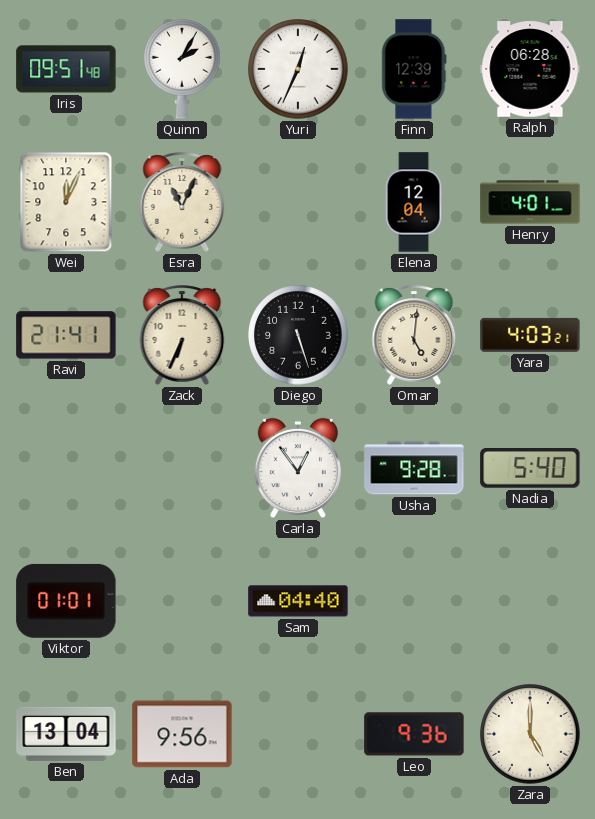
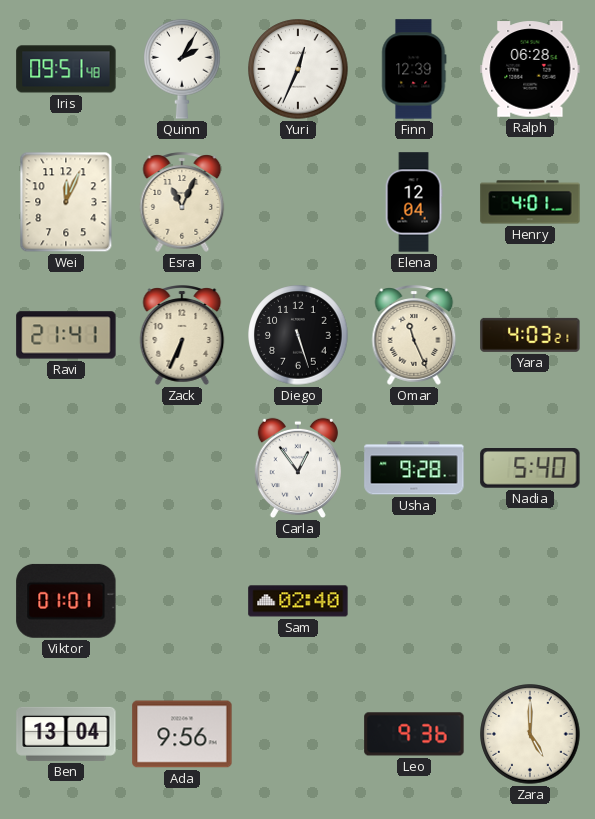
Omar: 5:01 -> 11:26 (414, 335)
Sam: 04:40 -> 02:40 (298, 601)
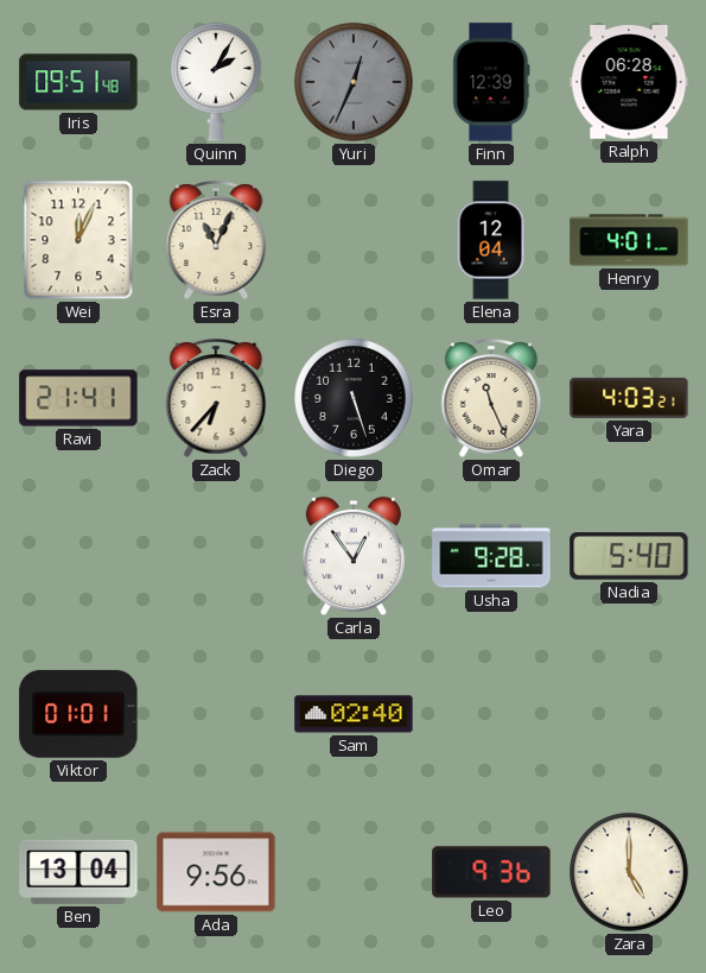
Yuri dial: white -> grey (354, 82)
Zack: 6:34 -> 6:37 (216, 398)
